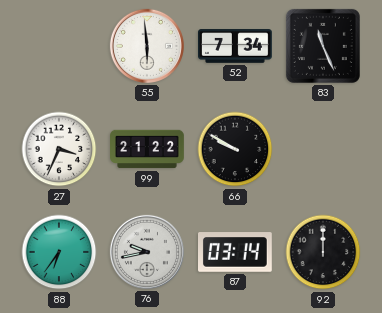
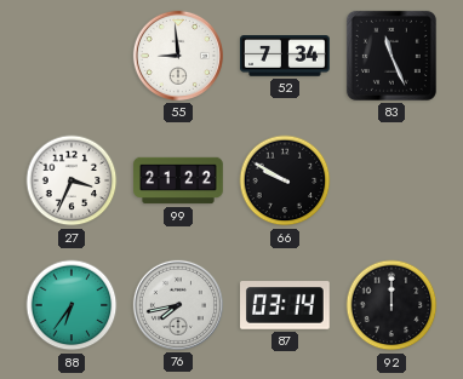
55: 5:59 -> 8:59 (178, 56)
76: 9:43 -> 7:43 (178, 305)
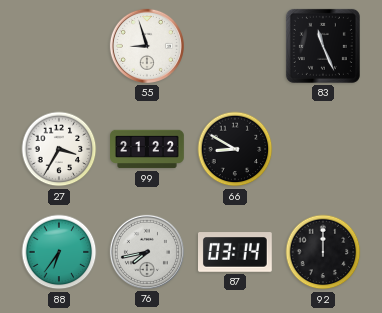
55: 8:59 -> 8:57 (147, 46)
52: 7:34 -> none (286, 56)
27: 3:34 -> 3:35 (59, 149)
66: 9:50 -> 8:50 (235, 149)
